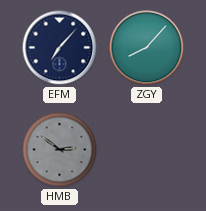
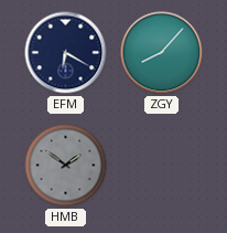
EFM: 7:07 -> 6:20 (66, 53)
HMB: 2:51 -> 1:51 (66, 166)
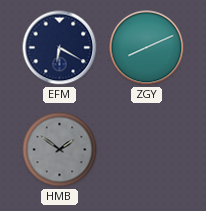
ZGY: 8:07 -> 8:11 (147, 48)
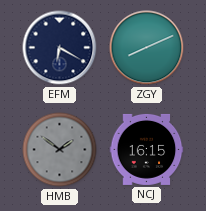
NCJ: none -> 16:15 (147, 149)
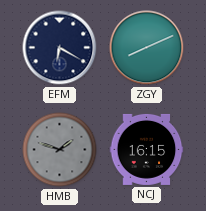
HMB: 1:51 -> 1:48 (60, 150)
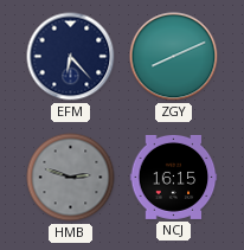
EFM: 6:20 -> 6:23 (71, 57)
HMB: 1:48 -> 2:48 (71, 178)
